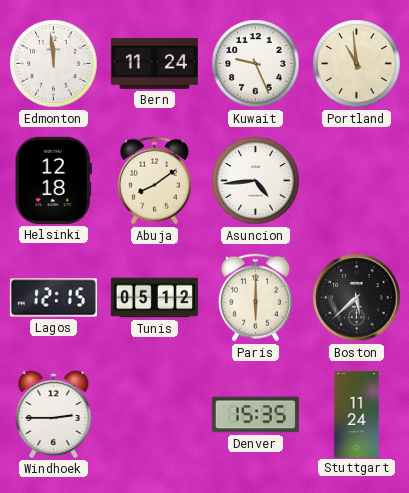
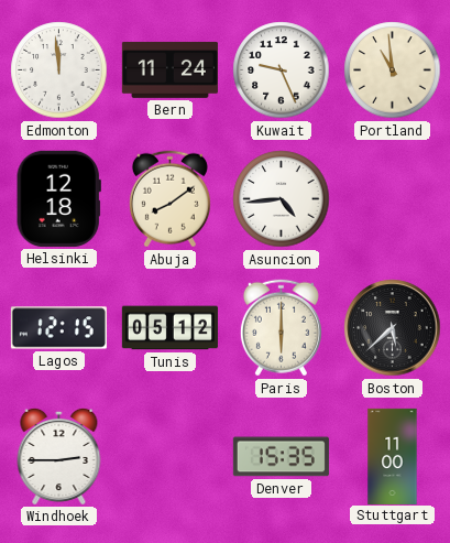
Stuttgart: 11:24 -> 11:00 (393, 456)
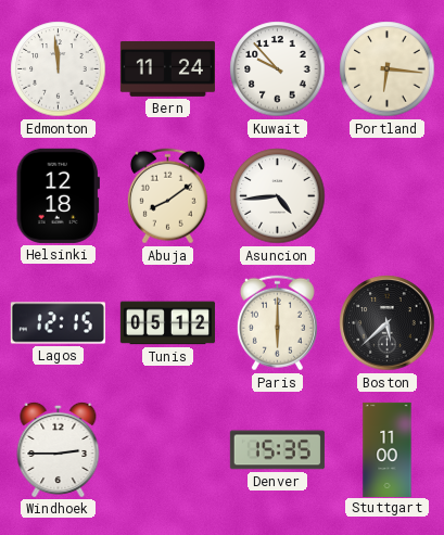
Kuwait: 9:26 -> 9:53 (278, 69)
Portland: 10:59 -> 6:16 (388, 69)
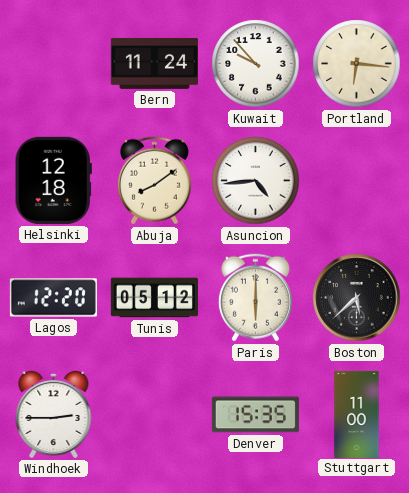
Edmonton: 11:59 -> none (59, 69)
Lagos: 12:15 -> 12:20 (53, 298)
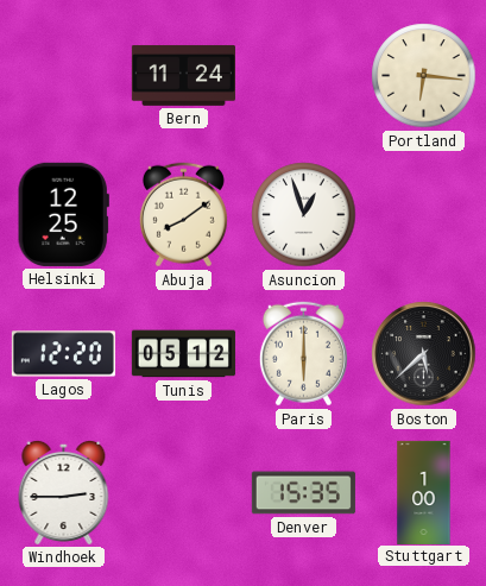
Kuwait: 9:53 -> none (256, 64)
Helsinki: 12:18 -> 12:25 (63, 214)
Asuncion: 4:44 -> 12:57 (304, 215)
Stuttgart: 11:00 -> 1:00 (424, 492)
